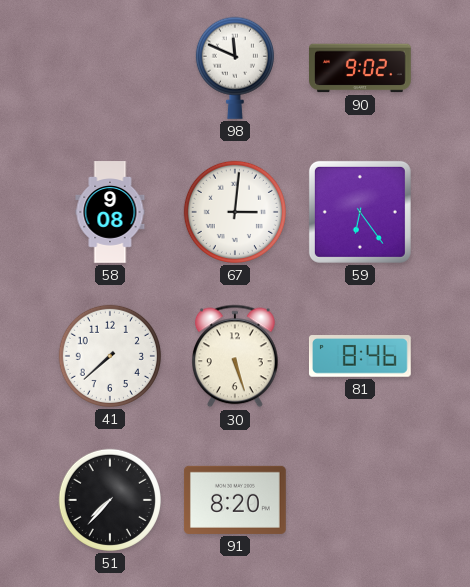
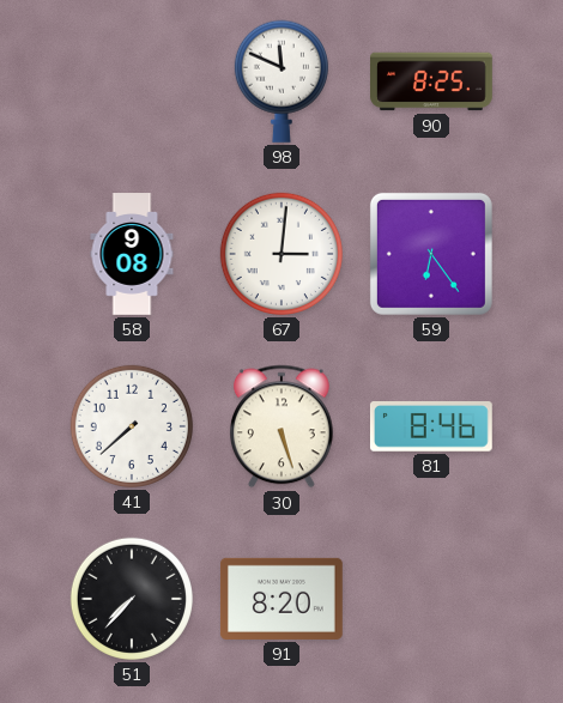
90: 9:02 -> 8:25 (432, 81)
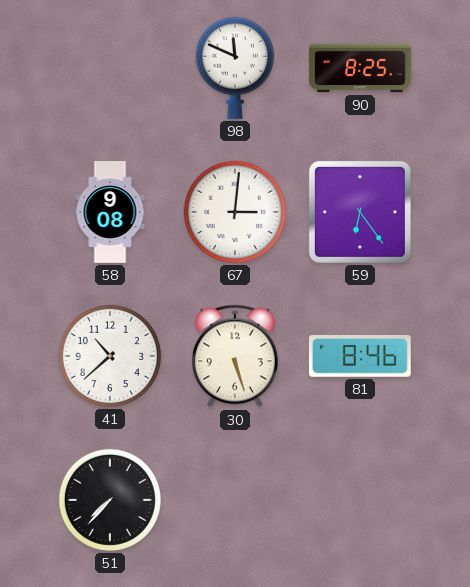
41: 7:38 -> 10:38 (110, 356)
91: 8:20 -> none (281, 599)
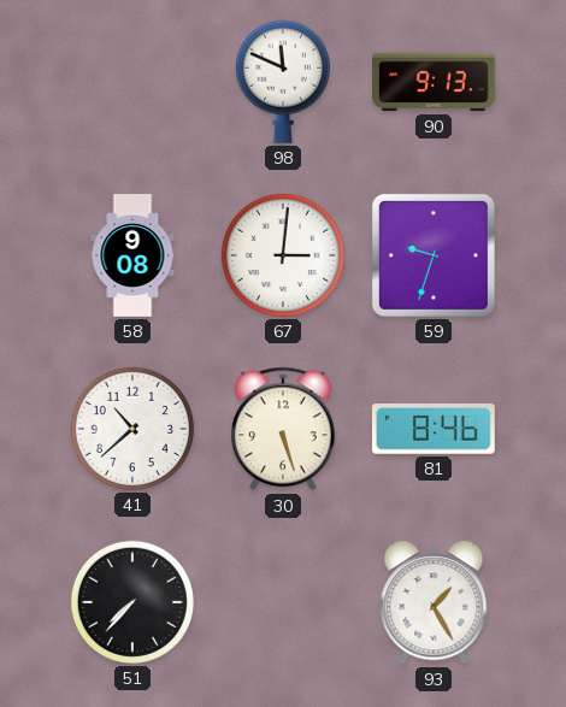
90: 8:25 -> 9:13 (435, 82)
59: 6:24 -> 9:33 (434, 255)
93: none -> 1:25 (434, 602)
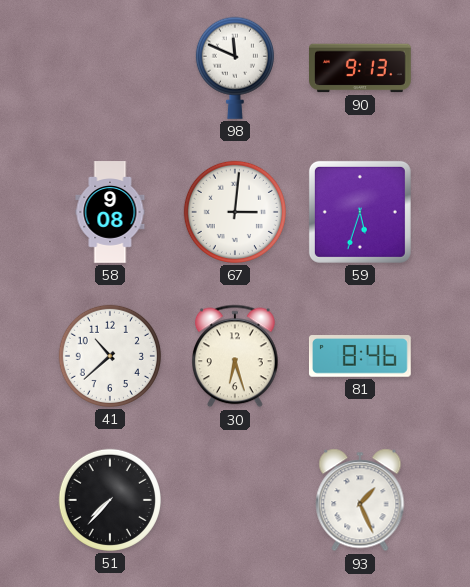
59: 9:33 -> 5:33 (360, 212)
30: 5:27 -> 6:27 (236, 356)
93: 1:25 -> 1:26 (360, 500)
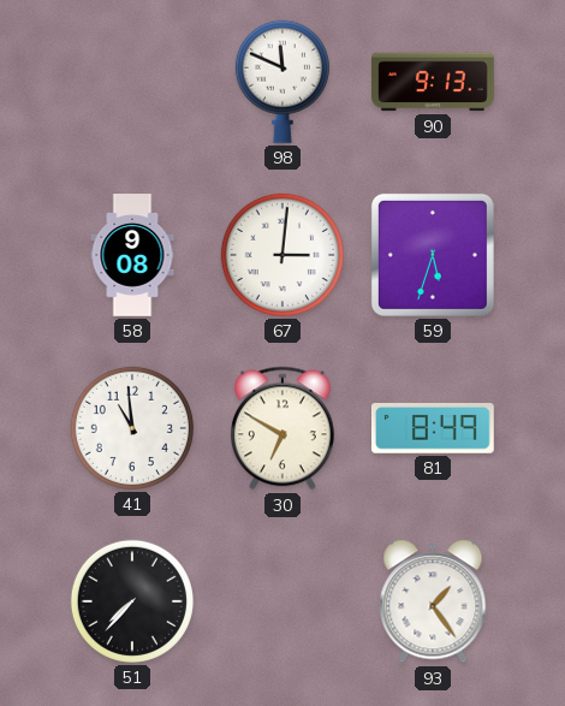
41: 10:38 -> 10:59 (132, 428)
30: 6:27 -> 6:50 (284, 428)
81: 8:46 -> 8:49 (433, 429)
93: 1:26 -> 1:24 (433, 601)
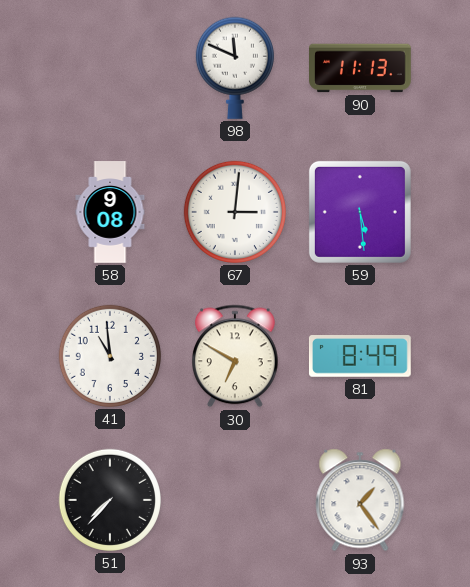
90: 9:13 -> 11:13 (361, 68)
59: 5:33 -> 5:29 (360, 212)
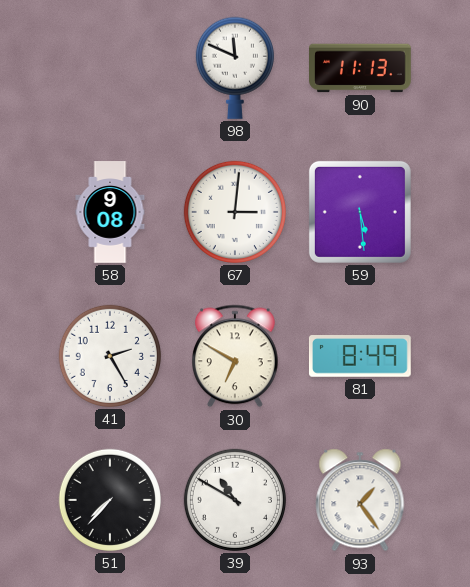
41: 10:59 -> 2:25 (110, 356)
39: none -> 10:50 (235, 500)
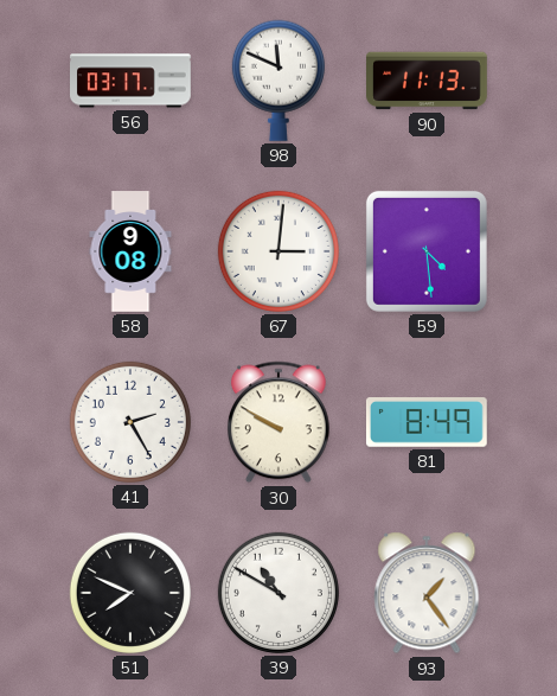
56: none -> 03:17 (132, 81)
59: 5:29 -> 4:29 (427, 251)
30: 6:50 -> 9:50 (280, 422)
51: 7:37 -> 7:49 (130, 593)
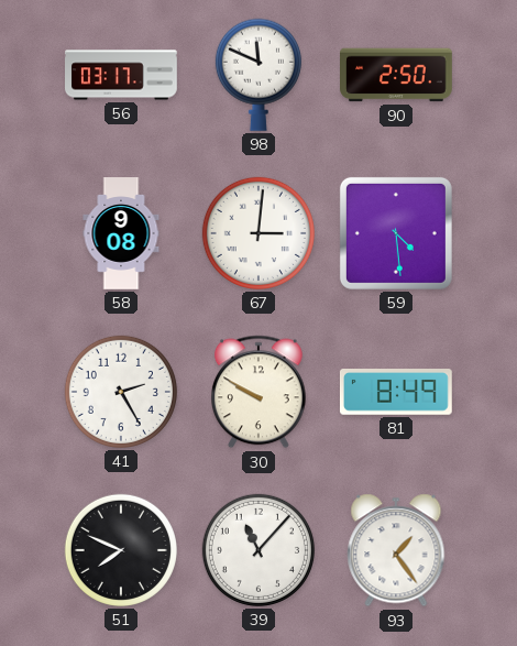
90: 11:13 -> 2:50 (397, 75)
39: 10:50 -> 11:07 (258, 550)
